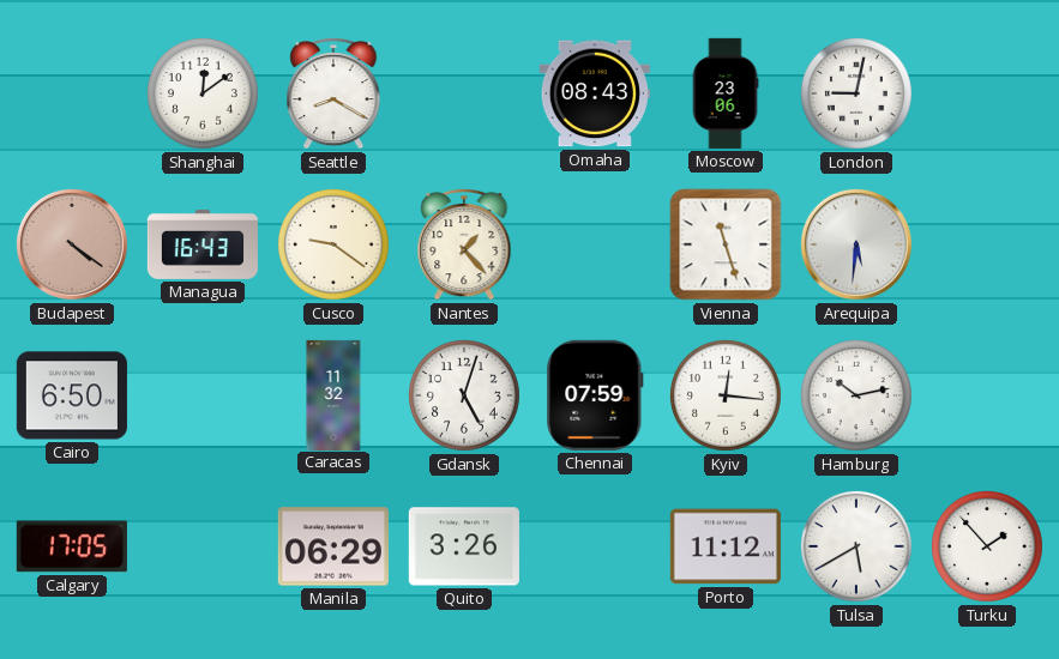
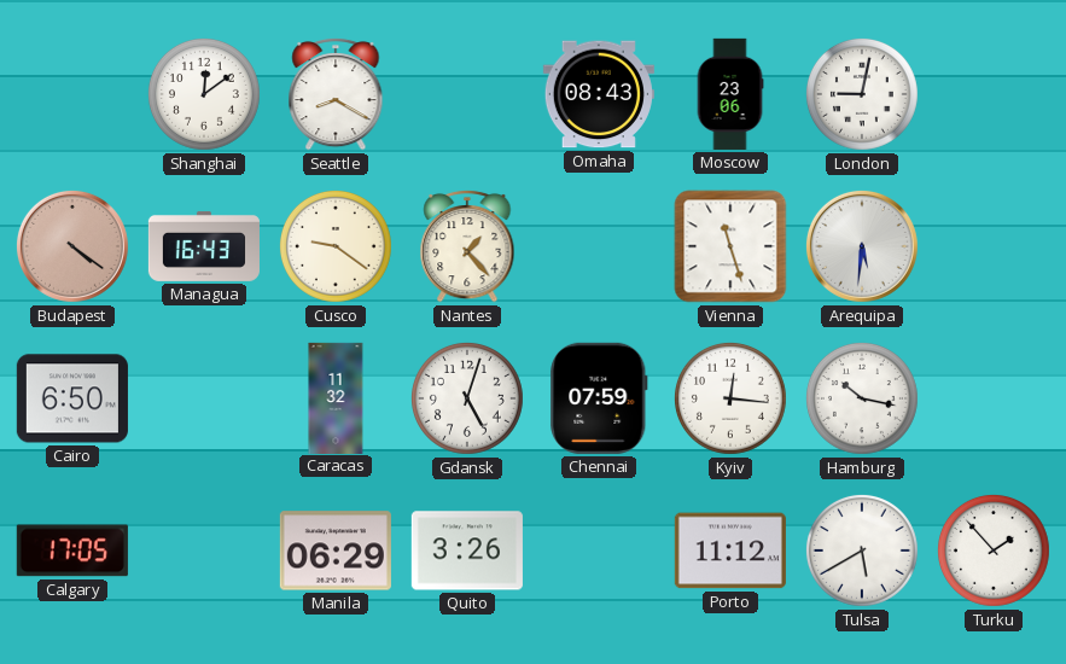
Hamburg: 10:13 -> 10:17 (862, 398)
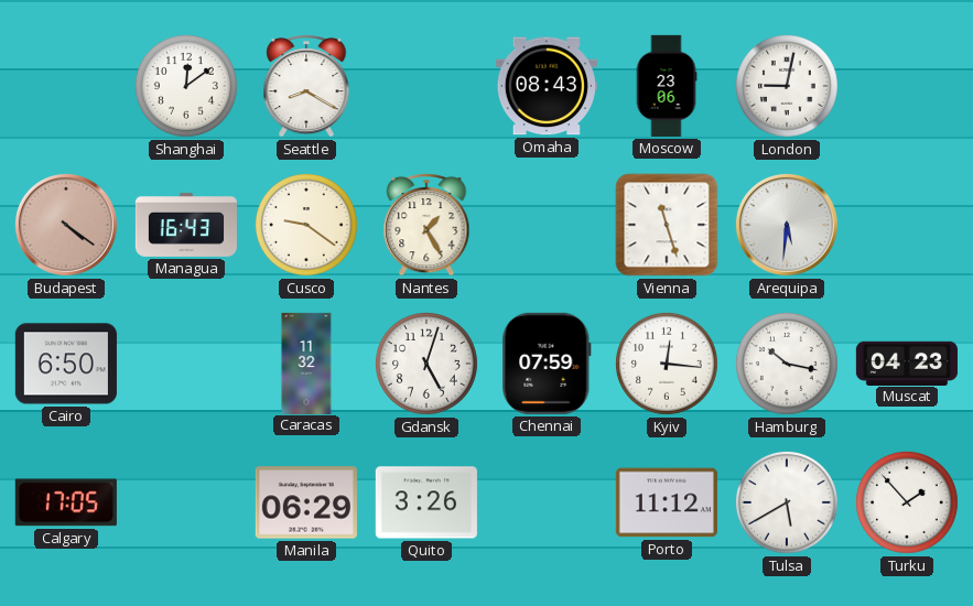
Nantes: 1:23 -> 1:25 (426, 225)
Muscat: none -> 04:23 (907, 362)
